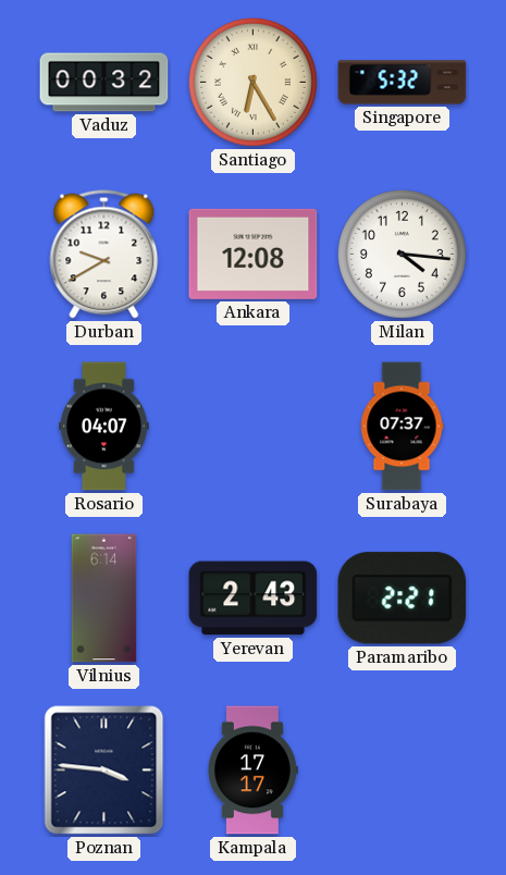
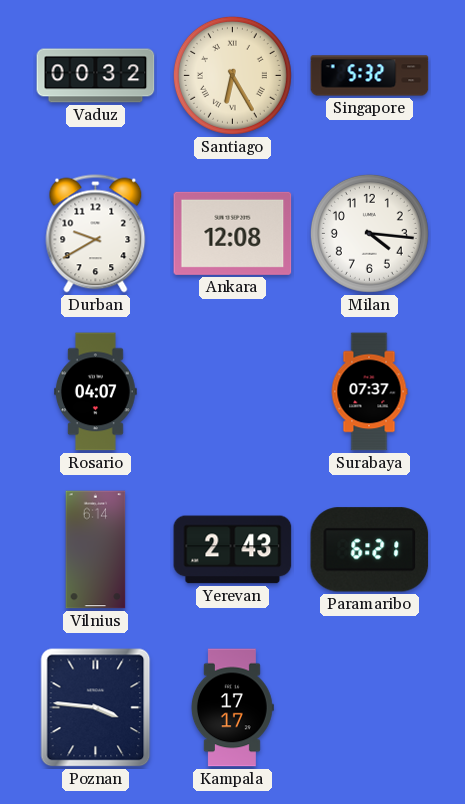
Paramaribo: 2:21 -> 6:21 (370, 550)
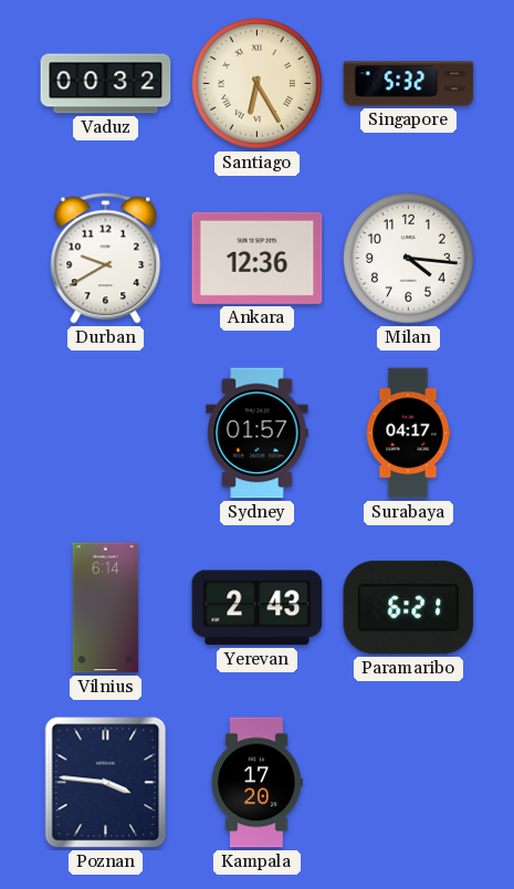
Ankara: 12:08 -> 12:36 (258, 258)
Rosario: 04:07 -> none (96, 392)
Sydney: none -> 01:57 (258, 433)
Surabaya: 07:37 -> 04:17 (408, 433)
Kampala: 17:17 -> 17:20 (256, 783)
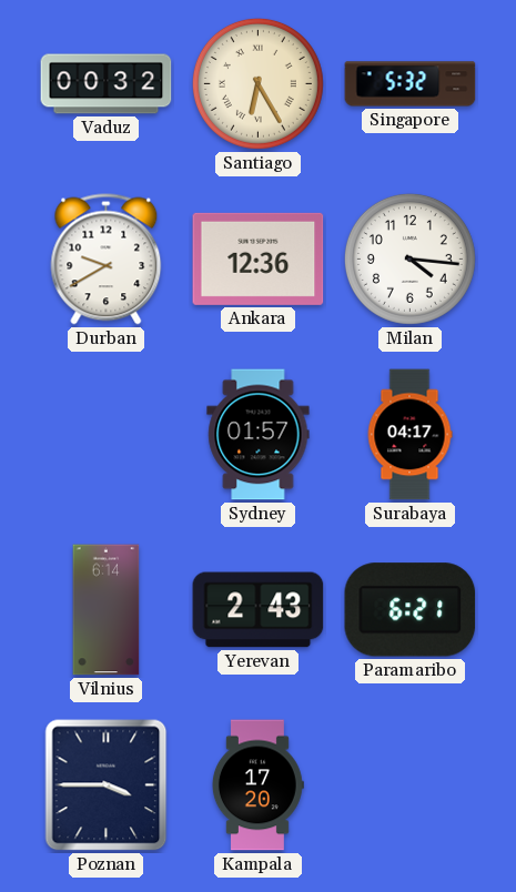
Poznan: 3:46 -> 3:45 (107, 785)
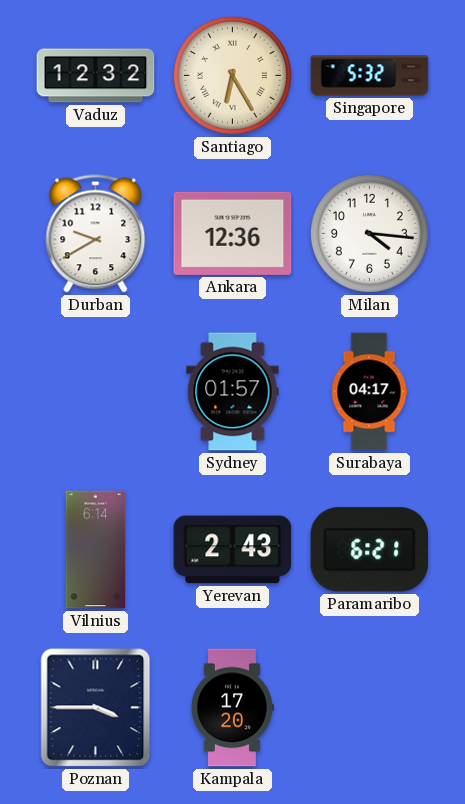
Vaduz: 00:32 -> 12:32 (96, 76)
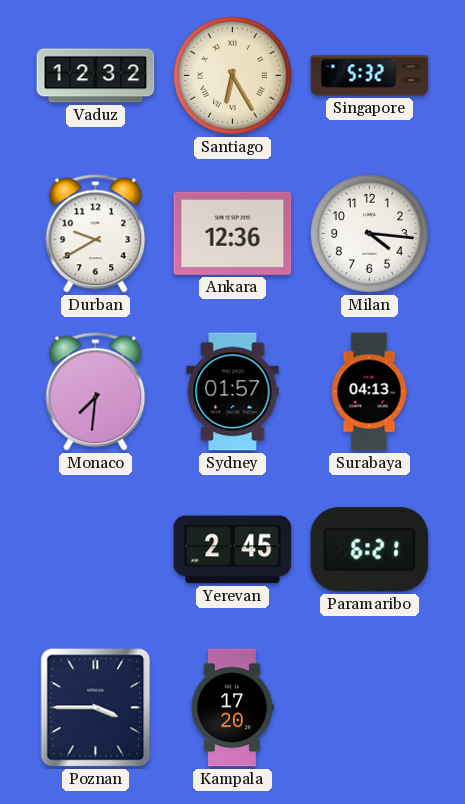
Monaco: none -> 7:31 (96, 392)
Surabaya: 04:17 -> 04:13 (369, 392)
Vilnius: 6:14 -> none (96, 550)
Yerevan: 2:43 -> 2:45 (233, 550)
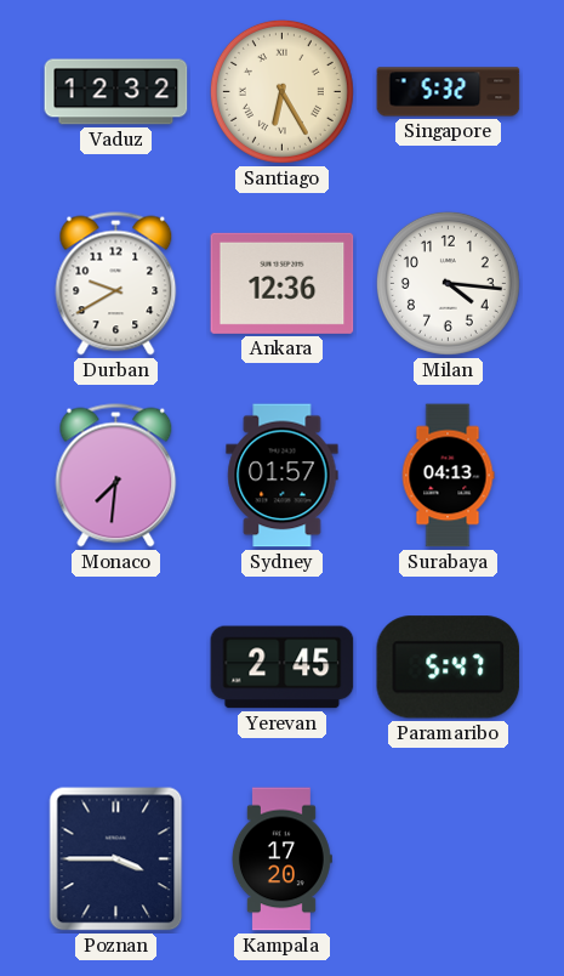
Paramaribo: 6:21 -> 5:47 (449, 668)
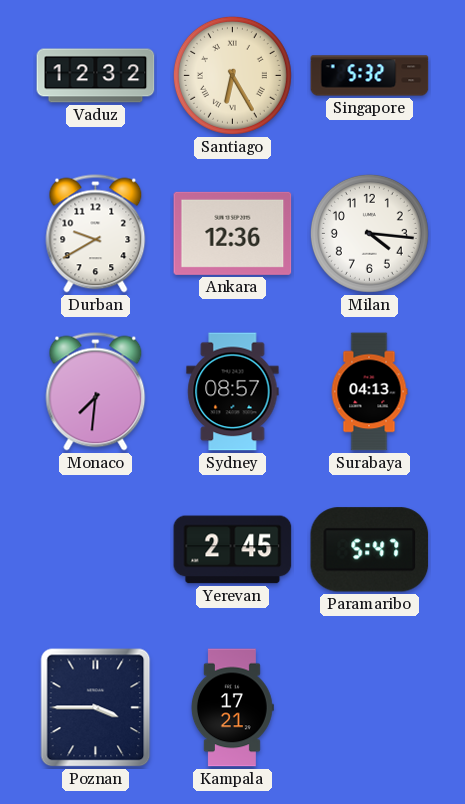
Sydney: 01:57 -> 08:57 (233, 392)
Kampala: 17:20 -> 17:21 (232, 708)
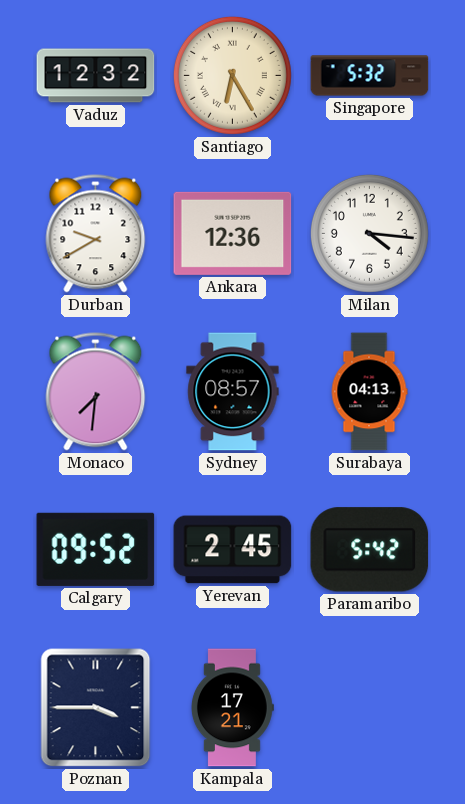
Calgary: none -> 09:52 (96, 549)
Paramaribo: 5:47 -> 5:42 (370, 550)
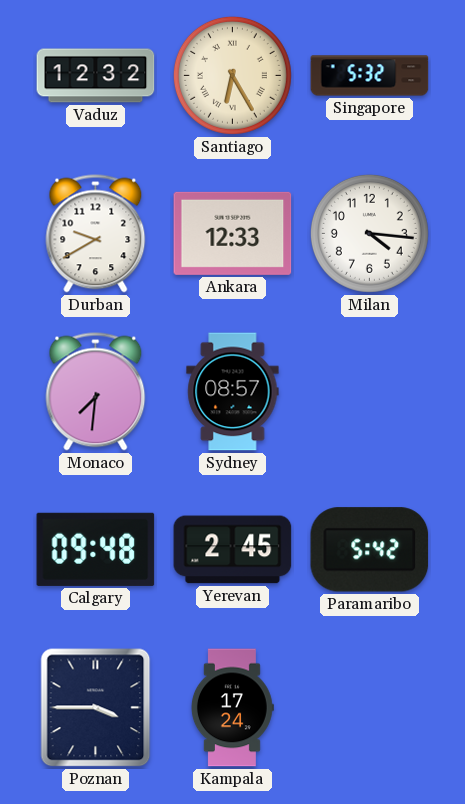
Ankara: 12:36 -> 12:33 (233, 233)
Surabaya: 04:13 -> none (369, 392)
Calgary: 09:52 -> 09:48 (96, 549)
Kampala: 17:21 -> 17:24 (232, 708)
